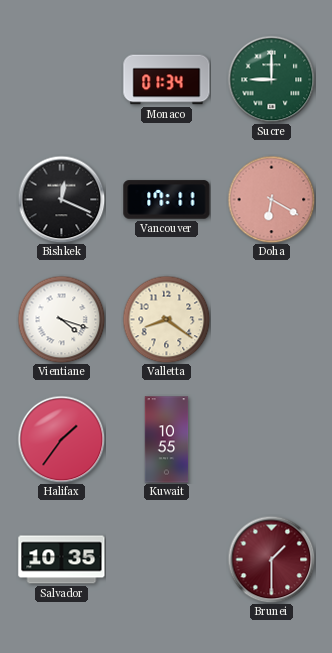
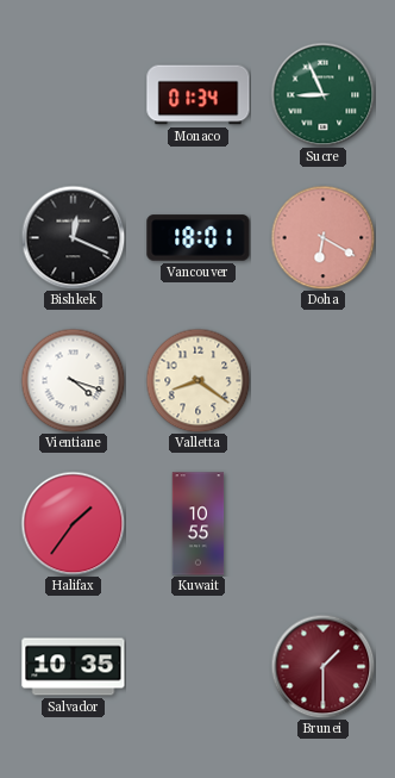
Sucre: 9:00 -> 8:56 (322, 94)
Vancouver: 17:11 -> 18:01 (199, 238)
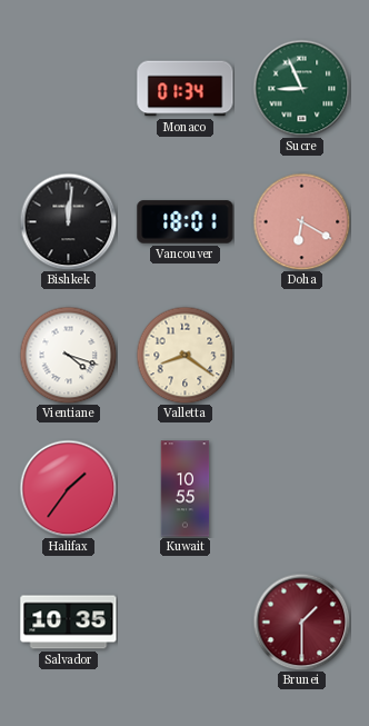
Bishkek: 12:19 -> 12:01 (68, 221)
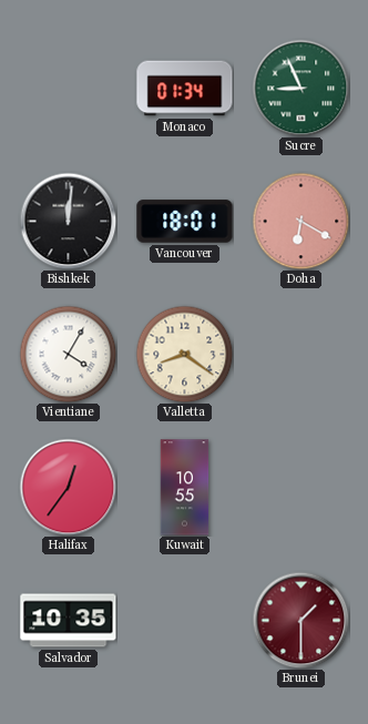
Vientiane: 4:18 -> 4:05 (68, 354)
Halifax: 1:36 -> 12:36 (68, 487)
